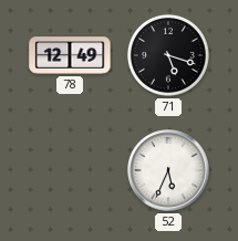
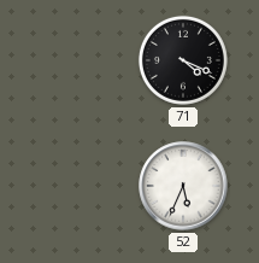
78: 12:49 -> none (70, 55)
71: 5:18 -> 4:19 (183, 60)
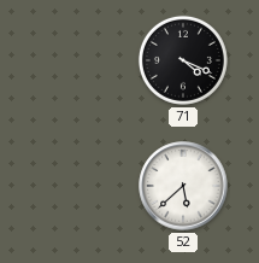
52: 5:34 -> 5:38 (183, 186)
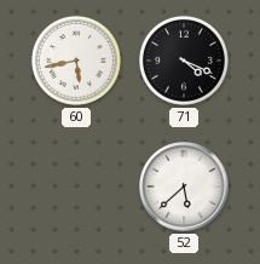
60: none -> 5:43 (76, 61)
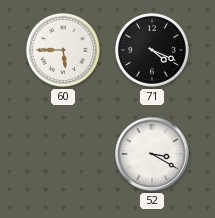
60: 5:43 -> 5:45 (63, 50)
52: 5:38 -> 3:20 (152, 154)
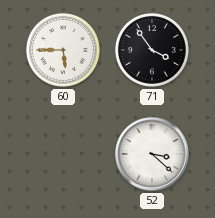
71: 4:19 -> 3:54 (152, 50)
52: 3:20 -> 3:22 (152, 154)
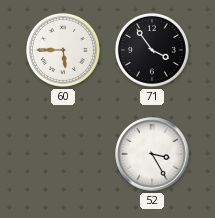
52: 3:22 -> 3:25 (152, 154)
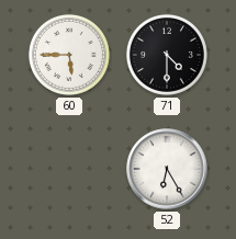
71: 3:54 -> 4:30 (167, 55)
52: 3:25 -> 6:25 (167, 169)
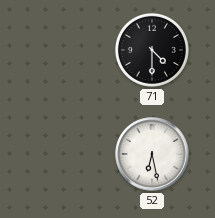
60: 5:45 -> none (69, 55)
52: 6:25 -> 6:28 (152, 154)
